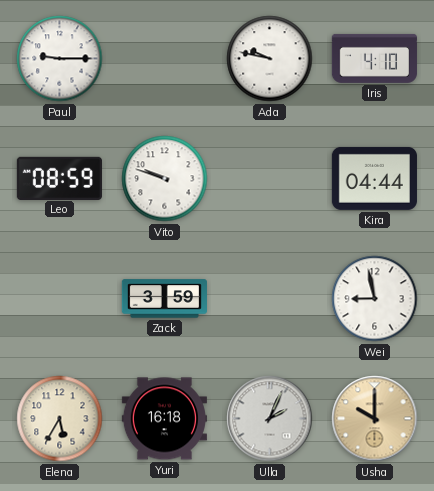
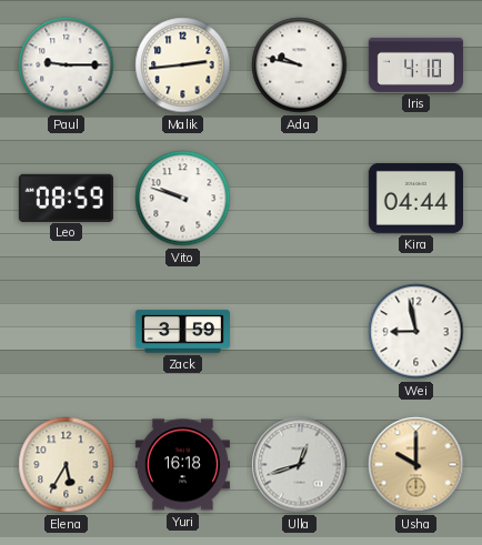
Malik: none -> 2:44 (183, 65)
Ulla: 2:04 -> 12:42 (300, 465)
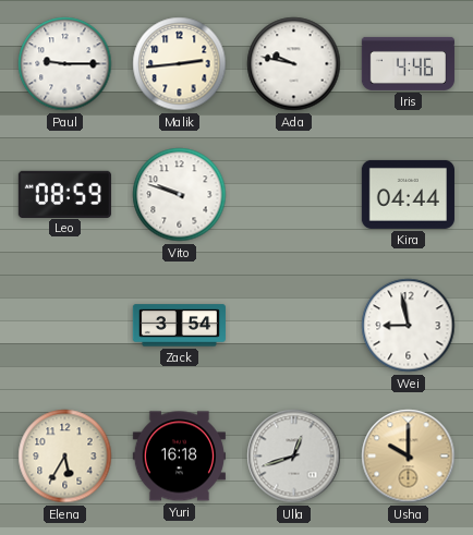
Iris: 4:10 -> 4:46 (408, 63)
Zack: 3:59 -> 3:54 (179, 326)
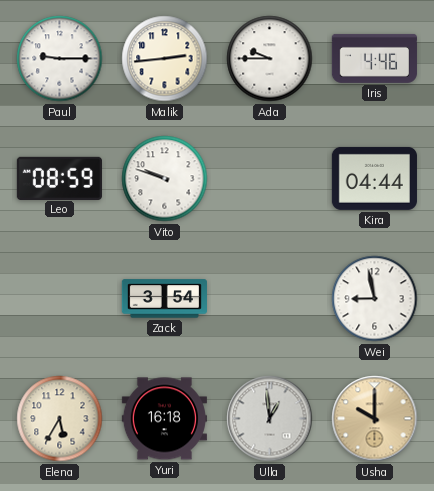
Ada: 9:47 -> 9:45 (270, 59)
Ulla: 12:42 -> 12:59 (270, 419)
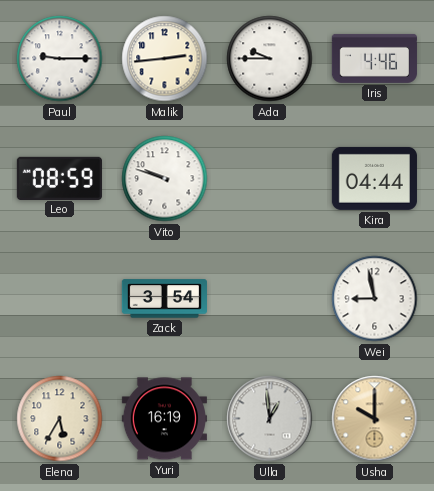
Yuri: 16:18 -> 16:19 (164, 419)
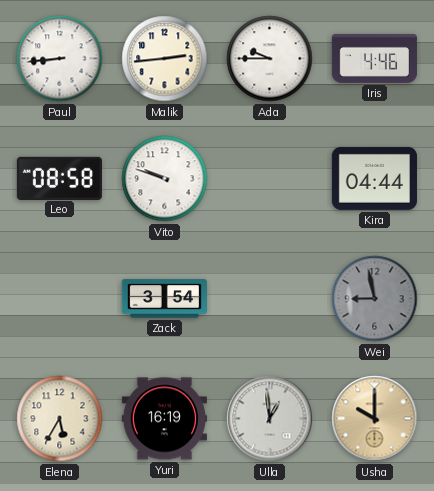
Paul: 9:15 -> 8:44 (60, 59)
Leo: 08:59 -> 08:58 (59, 178)
Wei dial: white -> grey (375, 299)
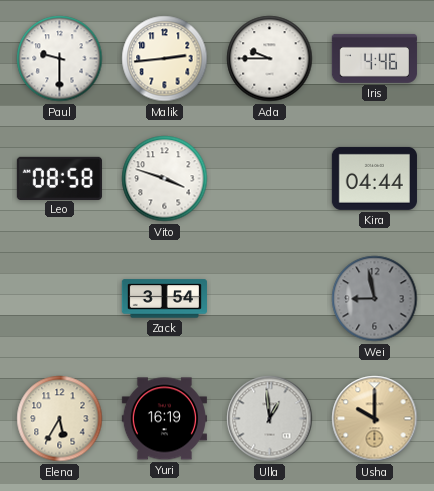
Paul: 8:44 -> 9:30 (60, 59)
Vito: 9:48 -> 3:48 (165, 179)
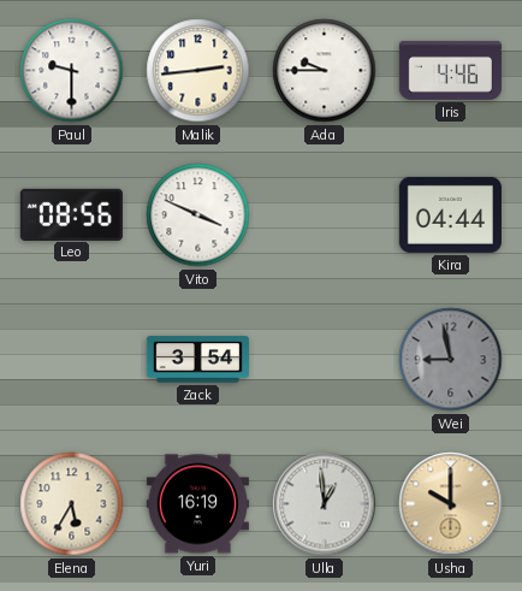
Leo: 08:58 -> 08:56 (71, 214)
Vito: 3:48 -> 3:49 (198, 215)
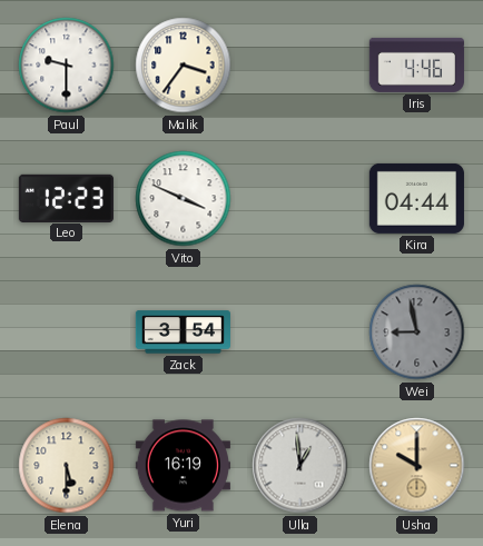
Malik: 2:44 -> 3:36 (184, 66)
Ada: 9:45 -> none (325, 71)
Leo: 08:56 -> 12:23 (66, 198)
Elena: 5:35 -> 5:30 (67, 466)
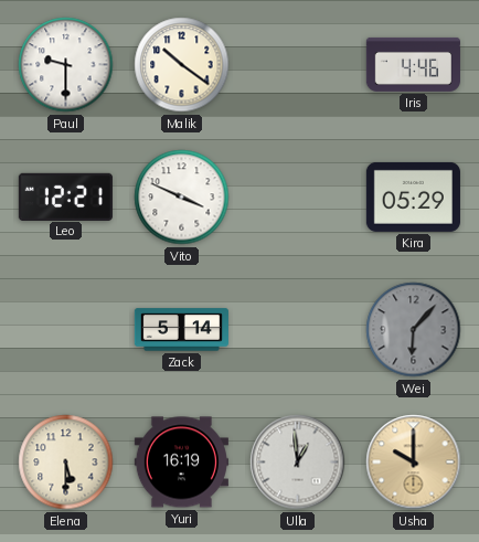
Malik: 3:36 -> 10:21 (182, 65)
Leo: 12:23 -> 12:21 (65, 196)
Kira: 04:44 -> 05:29 (413, 196)
Zack: 3:54 -> 5:14 (181, 330)
Wei: 8:58 -> 6:07 (414, 330)
